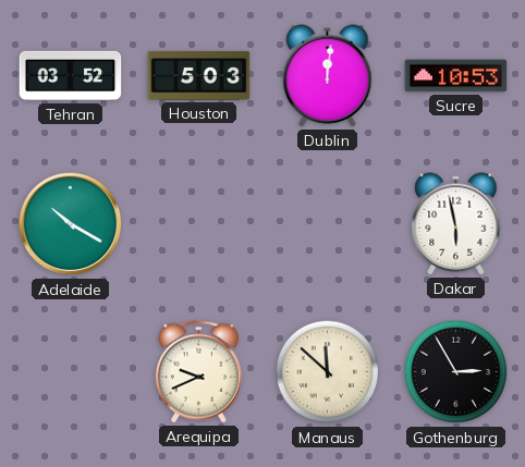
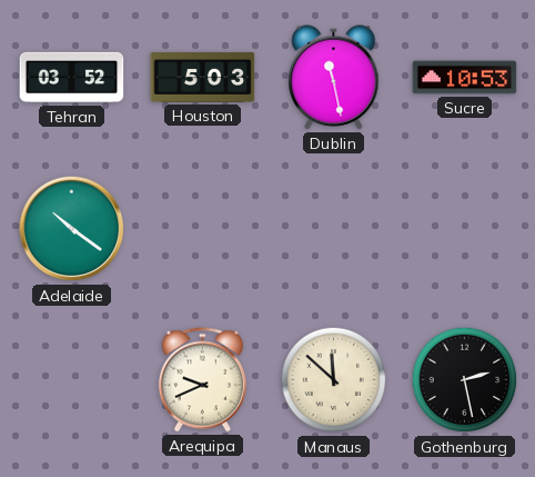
Dublin: 12:01 -> 11:28 (334, 78)
Adelaide: 10:20 -> 10:21 (72, 229)
Dakar: 5:58 -> none (456, 224)
Gothenburg: 2:55 -> 2:28 (465, 380)
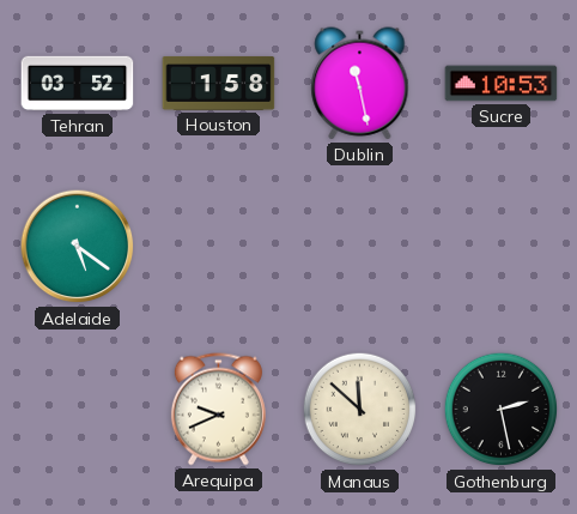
Houston: 5:03 -> 1:58 (219, 83)
Adelaide: 10:21 -> 5:21 (78, 247)
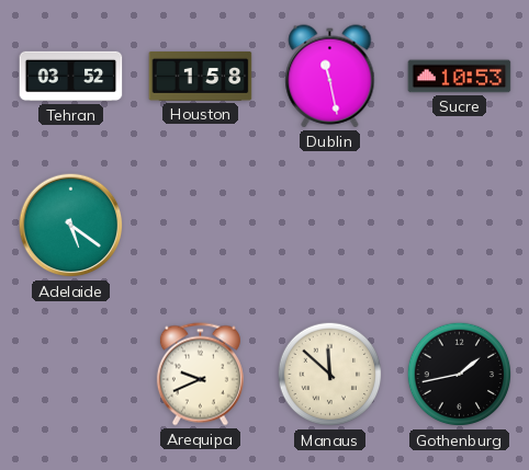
Gothenburg: 2:28 -> 1:43 (460, 375)
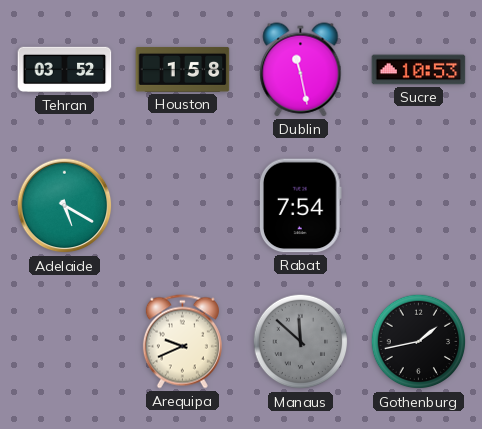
Adelaide: 5:21 -> 5:20 (65, 206)
Rabat: none -> 7:54 (301, 206)
Manaus dial: cream -> grey (301, 342)
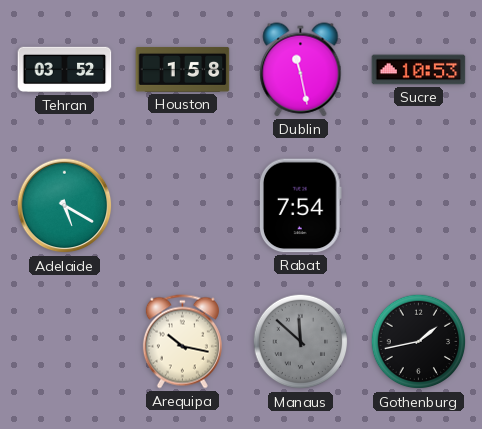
Arequipa: 9:41 -> 10:17 (182, 342)
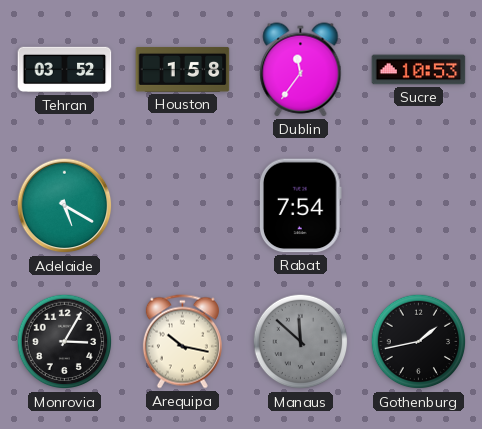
Dublin: 11:28 -> 11:36 (301, 70)
Monrovia: none -> 3:05 (65, 342)
